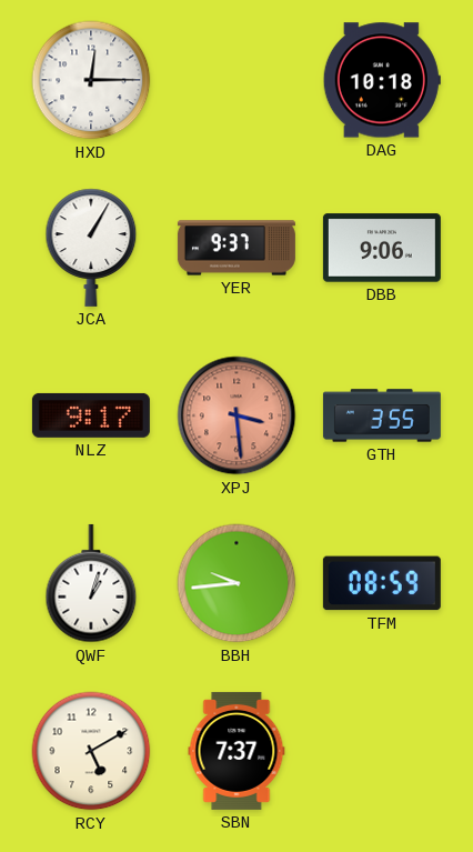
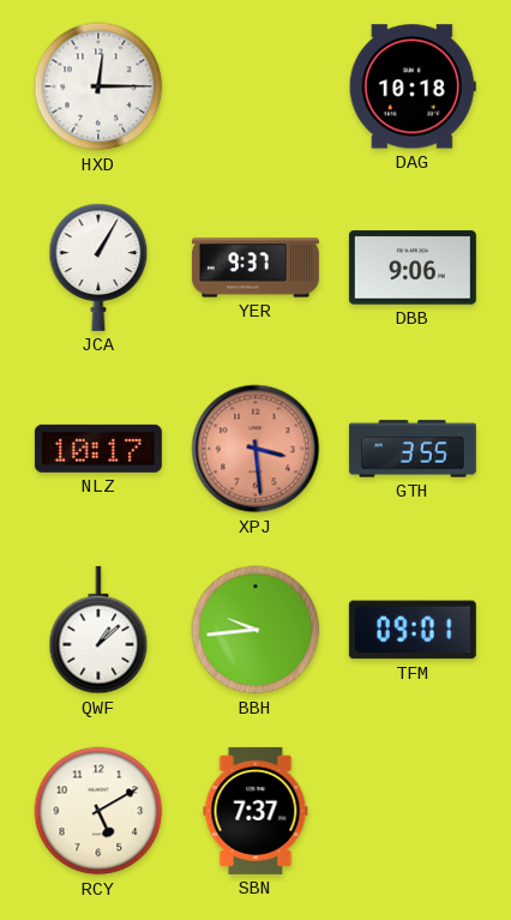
NLZ: 9:17 -> 10:17 (98, 449)
QWF: 1:03 -> 1:08 (98, 630)
TFM: 08:59 -> 09:01 (413, 630)
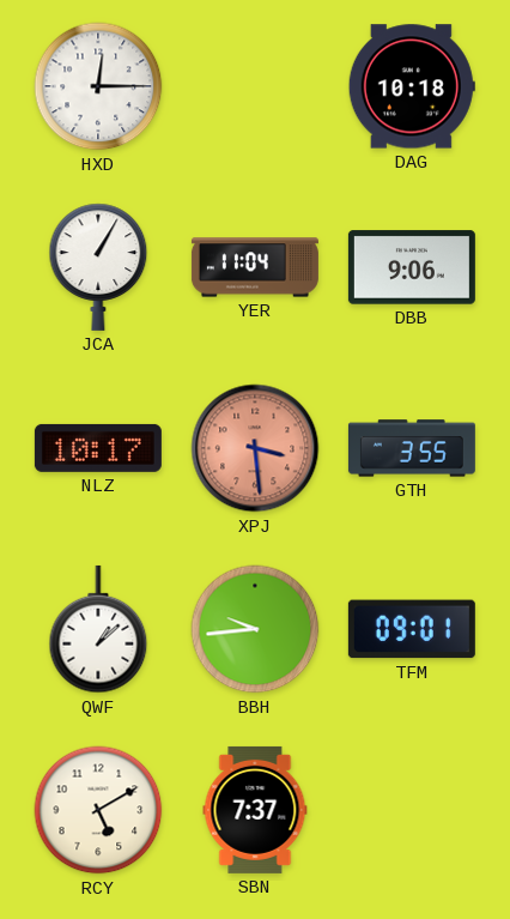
YER: 9:37 -> 11:04 (255, 267)
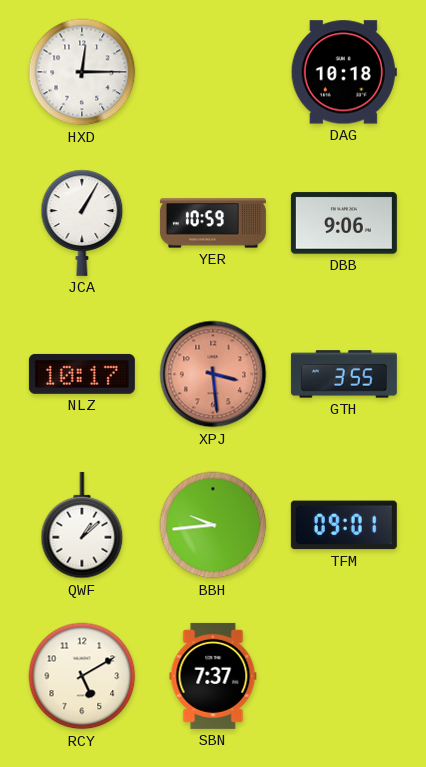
YER: 11:04 -> 10:59 (213, 223)
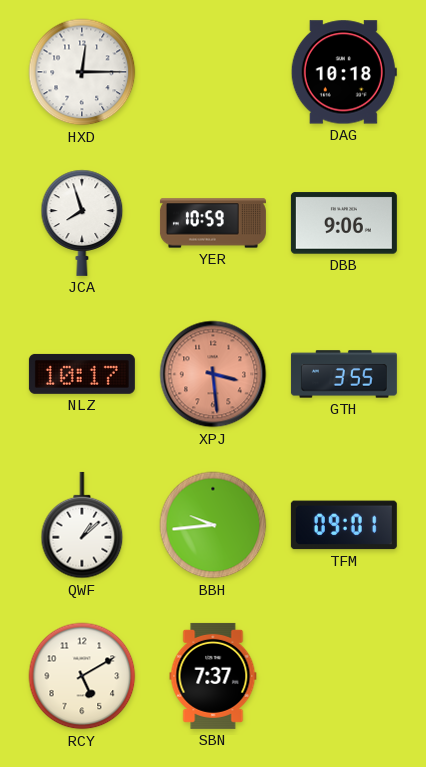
JCA: 1:05 -> 7:57 (82, 223)
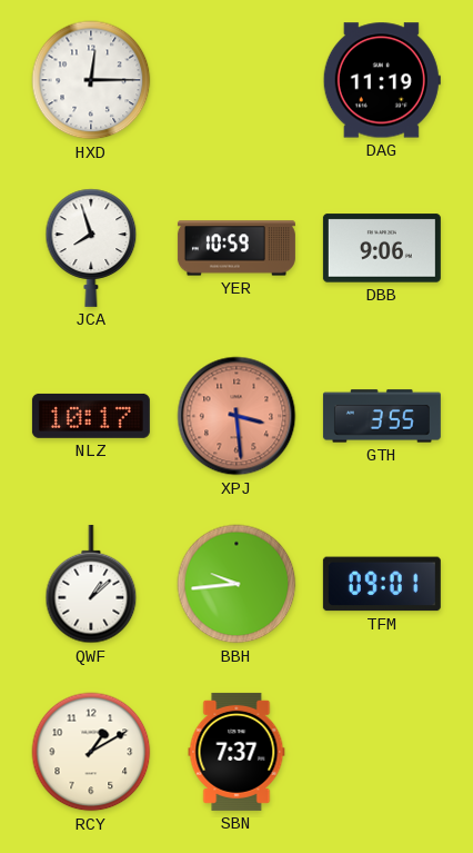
DAG: 10:18 -> 11:19 (382, 80)
RCY: 5:10 -> 1:10 (91, 752)
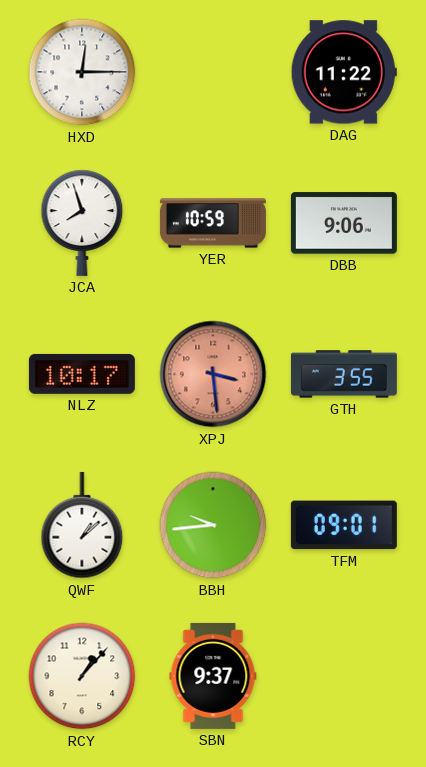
DAG: 11:19 -> 11:22 (344, 72)
RCY: 1:10 -> 1:07 (82, 676)
SBN: 7:37 -> 9:37 (213, 676)
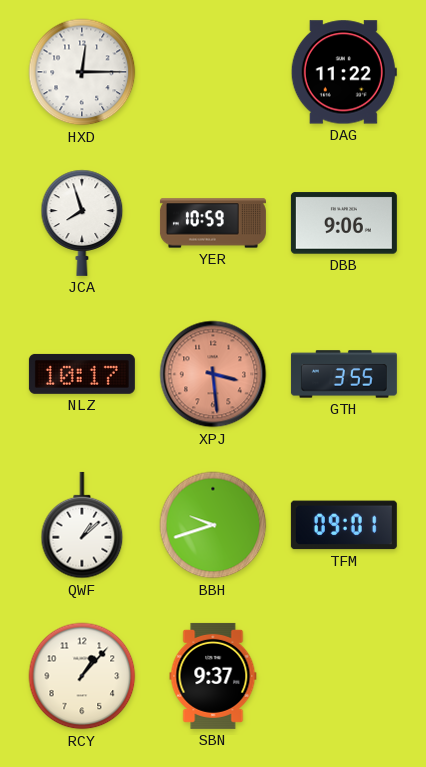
BBH: 9:44 -> 9:42 (213, 525)
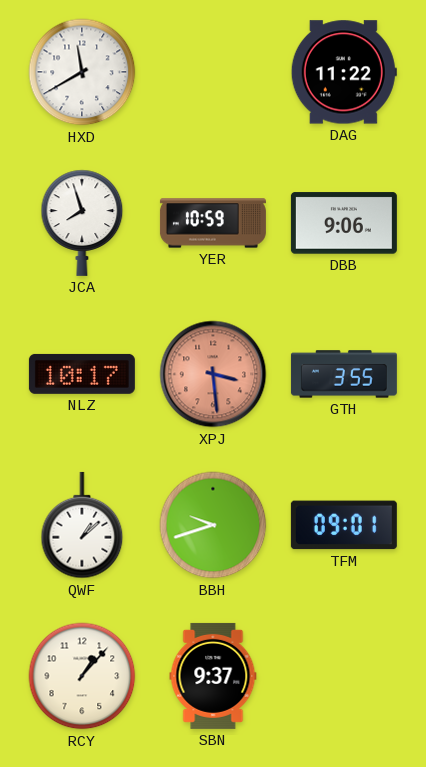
HXD: 12:15 -> 11:40 (82, 72)
